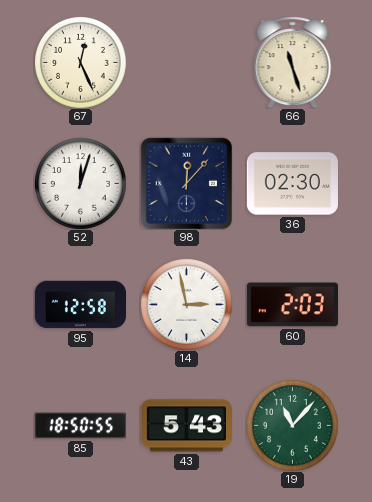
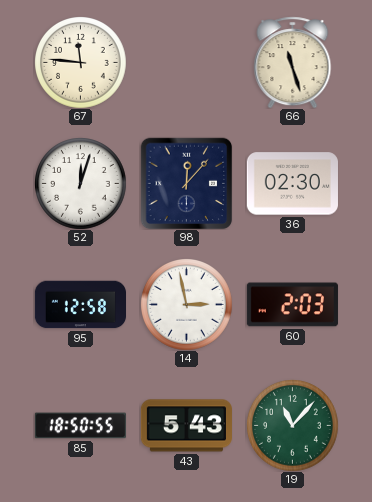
67: 12:26 -> 11:46 (81, 63)
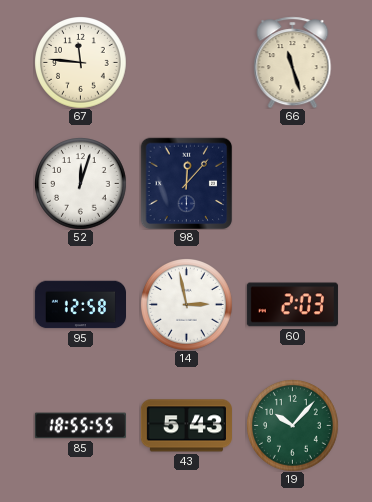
36: 02:30 -> none (292, 184)
85: 18:50 -> 18:55 (80, 426)
19: 11:07 -> 10:07 (293, 426)
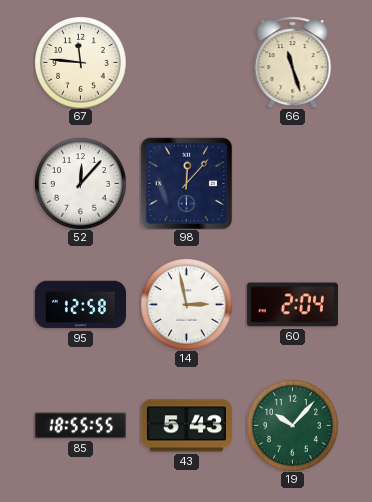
52: 12:03 -> 12:07 (81, 184)
60: 2:03 -> 2:04 (292, 305)
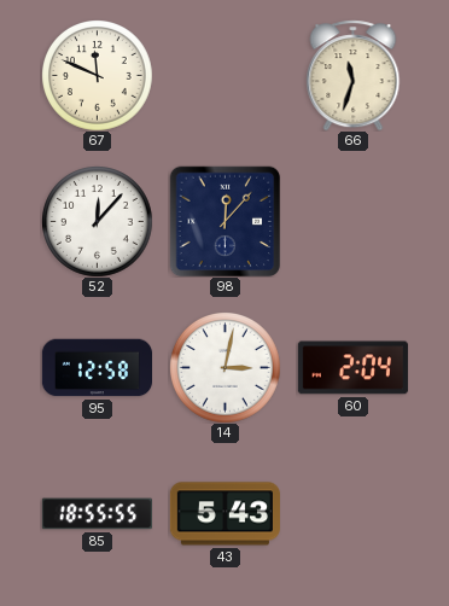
67: 11:46 -> 11:49 (98, 76)
66: 11:27 -> 11:33 (354, 75)
14: 2:58 -> 3:02 (226, 368)
19: 10:07 -> none (293, 426)
